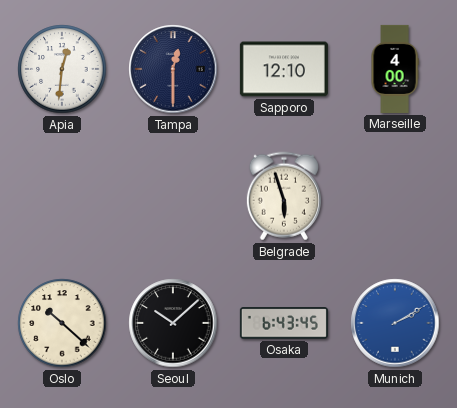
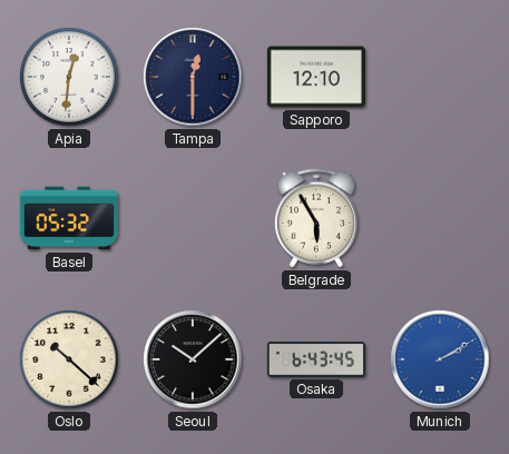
Marseille: 4:00 -> none (395, 69)
Basel: none -> 05:32 (69, 218)
Belgrade: 5:57 -> 5:55 (316, 218)
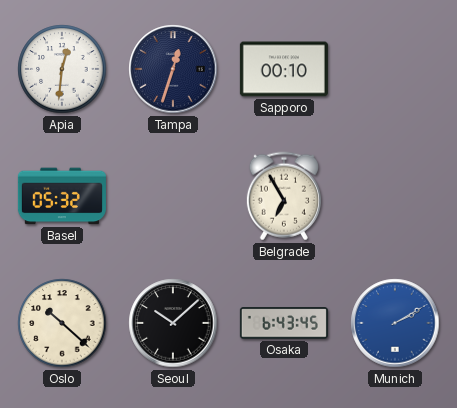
Tampa: 12:30 -> 12:33 (173, 69)
Sapporo: 12:10 -> 00:10 (284, 69)
Belgrade: 5:55 -> 6:55 (284, 196)
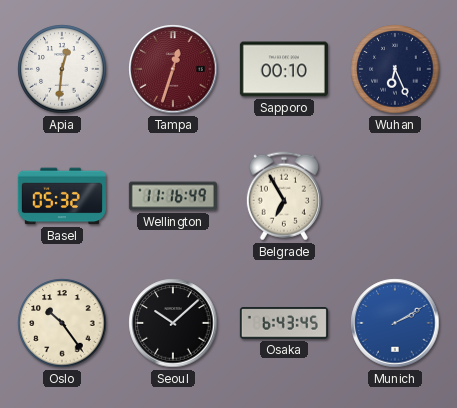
Tampa dial: navy -> burgundy (173, 69)
Wuhan: none -> 6:26 (395, 69)
Wellington: none -> 11:16 (173, 196)
Oslo: 10:22 -> 10:24 (62, 323)
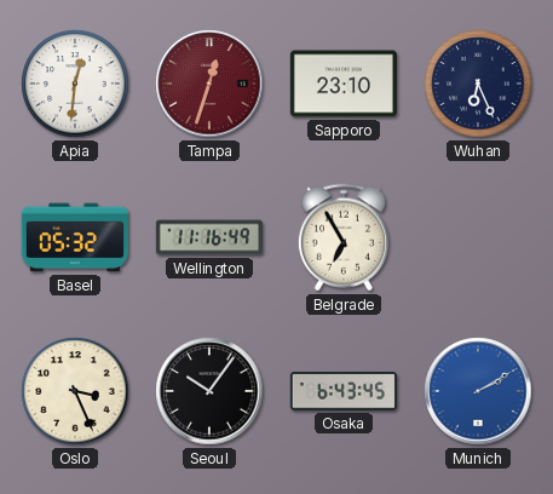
Sapporo: 00:10 -> 23:10 (344, 84)
Oslo: 10:24 -> 3:26 (75, 391)
Seoul: 10:08 -> 10:06 (209, 391)
